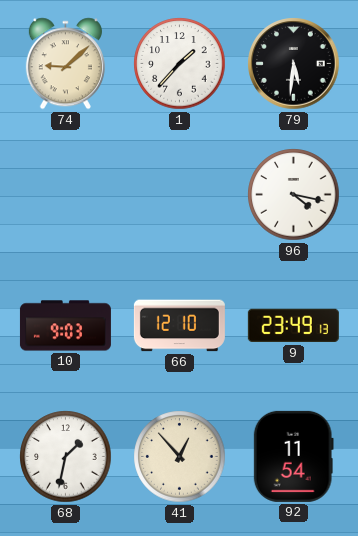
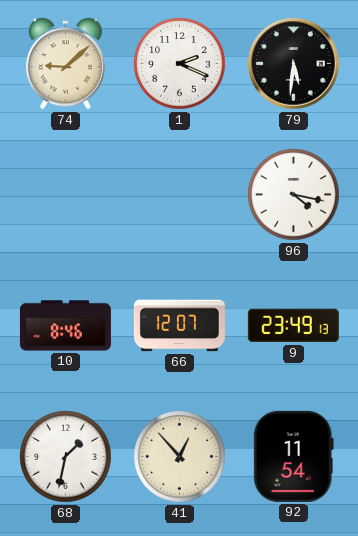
1: 1:37 -> 2:19 (180, 64)
10: 9:03 -> 8:46 (65, 326)
66: 12:10 -> 12:07 (179, 326)
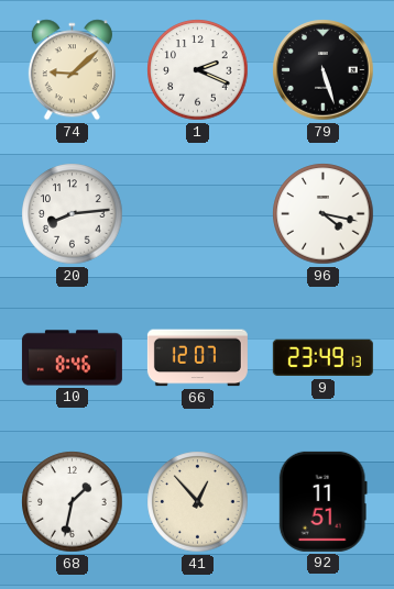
79: 5:31 -> 5:27 (324, 70)
20: none -> 8:14 (73, 214)
92: 11:54 -> 11:51 (322, 501)
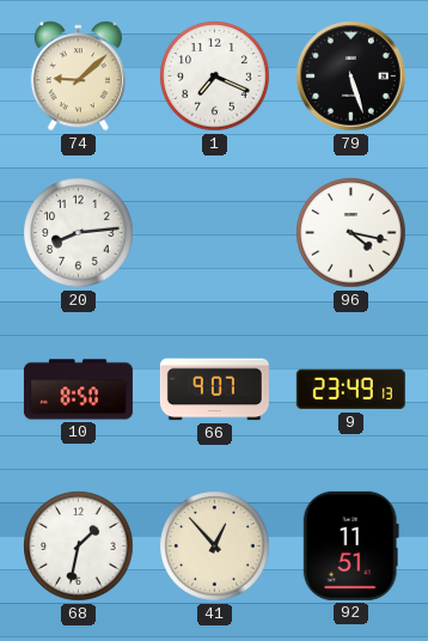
1: 2:19 -> 7:19 (215, 77)
10: 8:46 -> 8:50 (78, 390)
66: 12:07 -> 9:07 (214, 390)
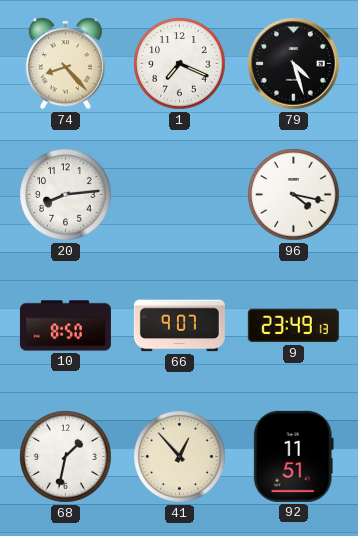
74: 9:08 -> 8:23 (65, 64)
79: 5:27 -> 4:27 (294, 64)
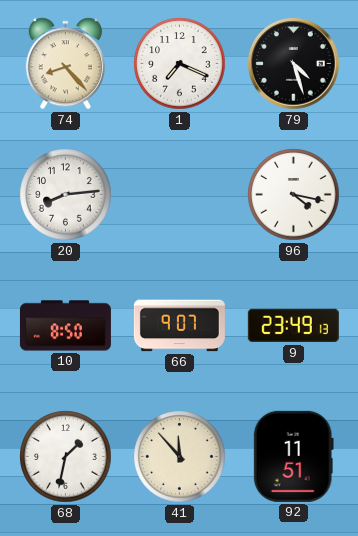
41: 12:53 -> 11:53 (180, 457)
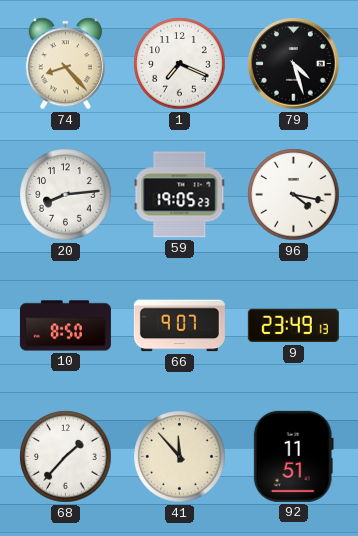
59: none -> 19:05 (180, 195)
68: 1:32 -> 1:37 (66, 457)
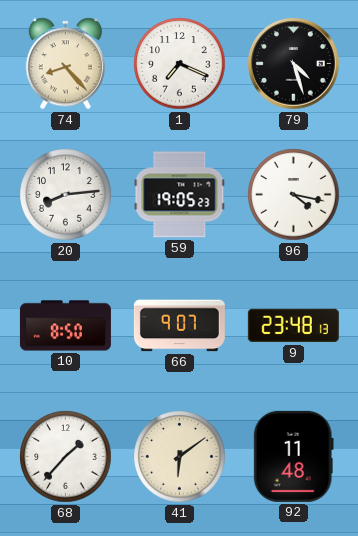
9: 23:49 -> 23:48 (293, 326)
41: 11:53 -> 6:09 (180, 457)
92: 11:51 -> 11:48 (293, 456)
